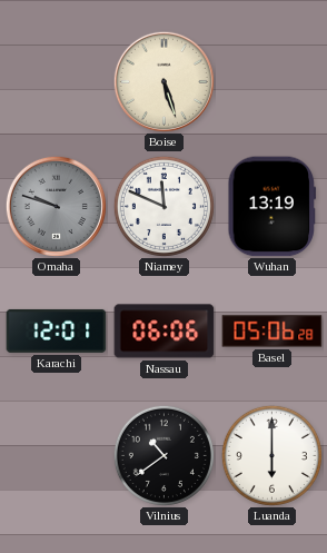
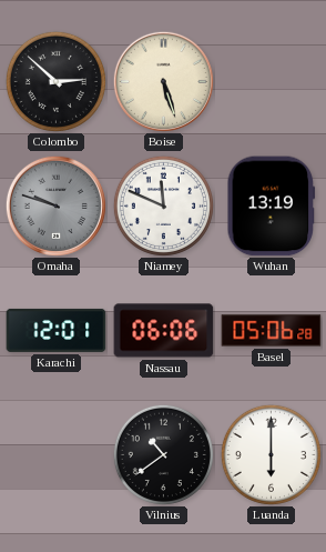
Colombo: none -> 2:52 (55, 81)
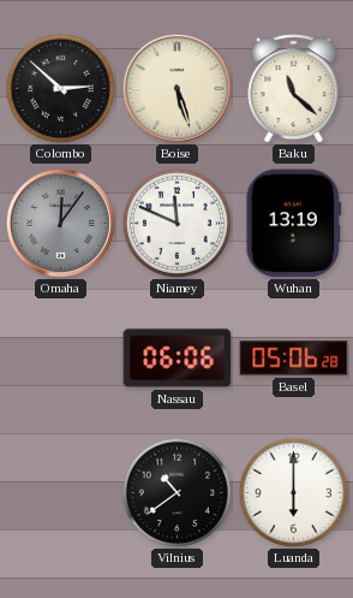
Baku: none -> 11:22 (294, 89)
Omaha: 9:48 -> 12:06 (60, 223)
Karachi: 12:01 -> none (57, 330)
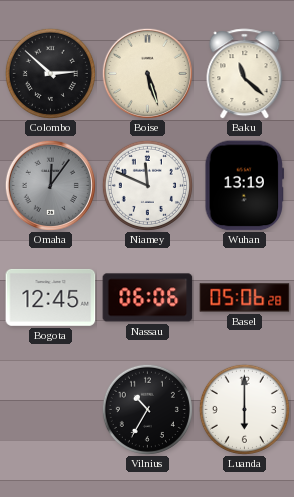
Bogota: none -> 12:45 (51, 297)
Vilnius: 10:39 -> 10:35 (147, 409)
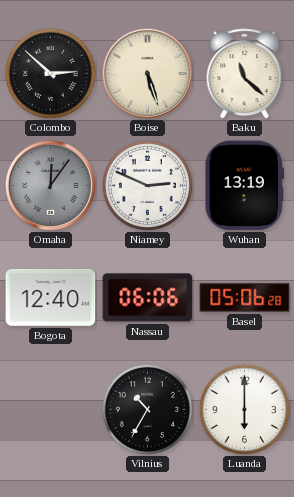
Niamey: 11:49 -> 2:49 (147, 185)
Bogota: 12:45 -> 12:40 (51, 297)
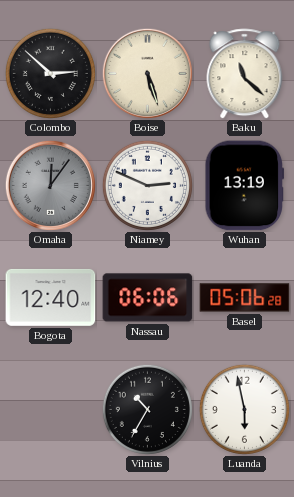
Luanda: 6:00 -> 5:58 (244, 409)
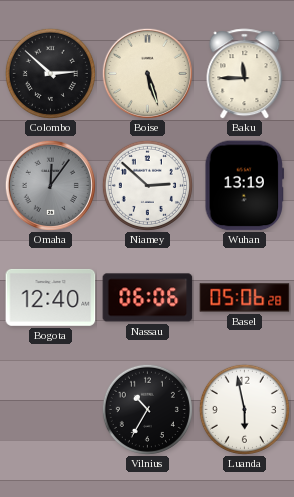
Baku: 11:22 -> 11:45 (245, 74)
Niamey: 2:49 -> 2:52 (147, 185)
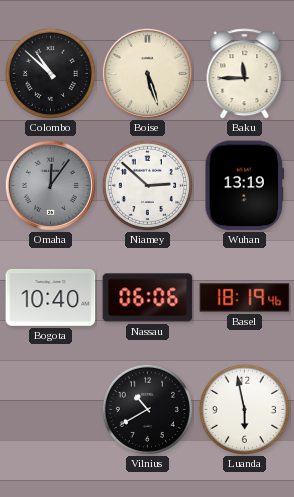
Colombo: 2:52 -> 10:52 (50, 73)
Bogota: 12:40 -> 10:40 (51, 297)
Basel: 05:06 -> 18:19 (245, 298)
Vilnius: 10:35 -> 10:40 (147, 409)
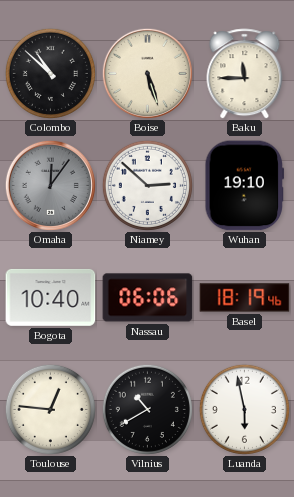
Wuhan: 13:19 -> 19:10 (245, 186)
Toulouse: none -> 12:46 (50, 409)
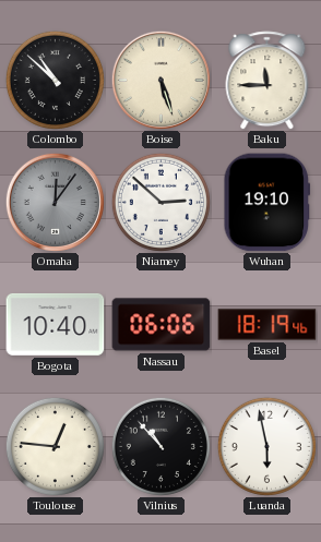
Vilnius: 10:40 -> 10:53 (160, 446)
